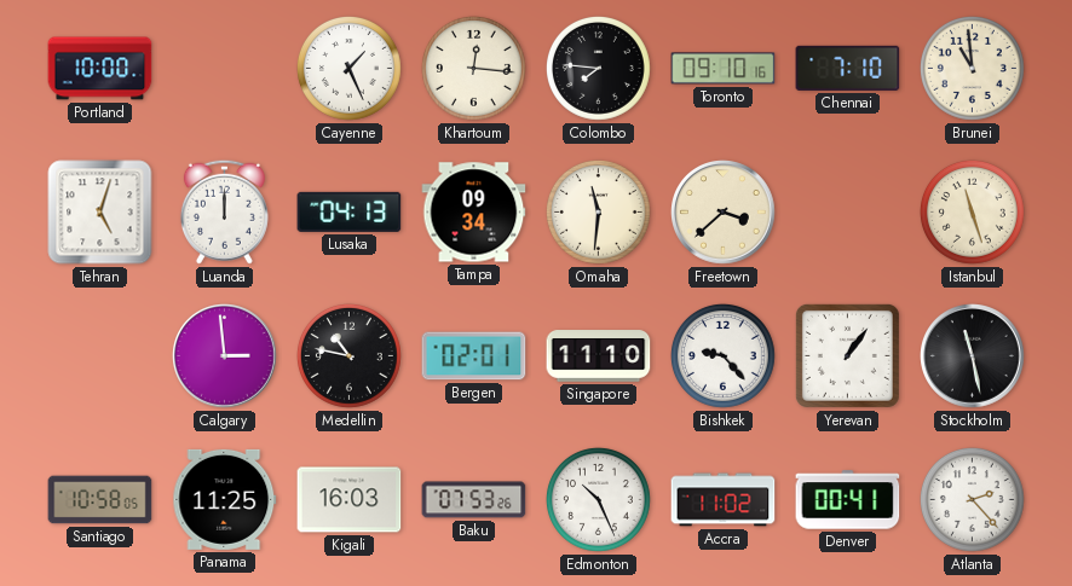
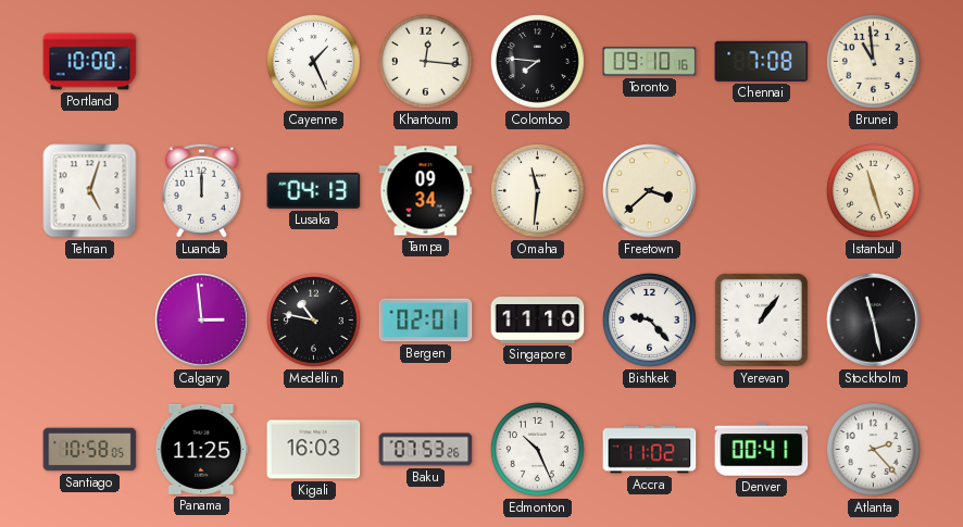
Chennai: 7:10 -> 7:08 (762, 61)
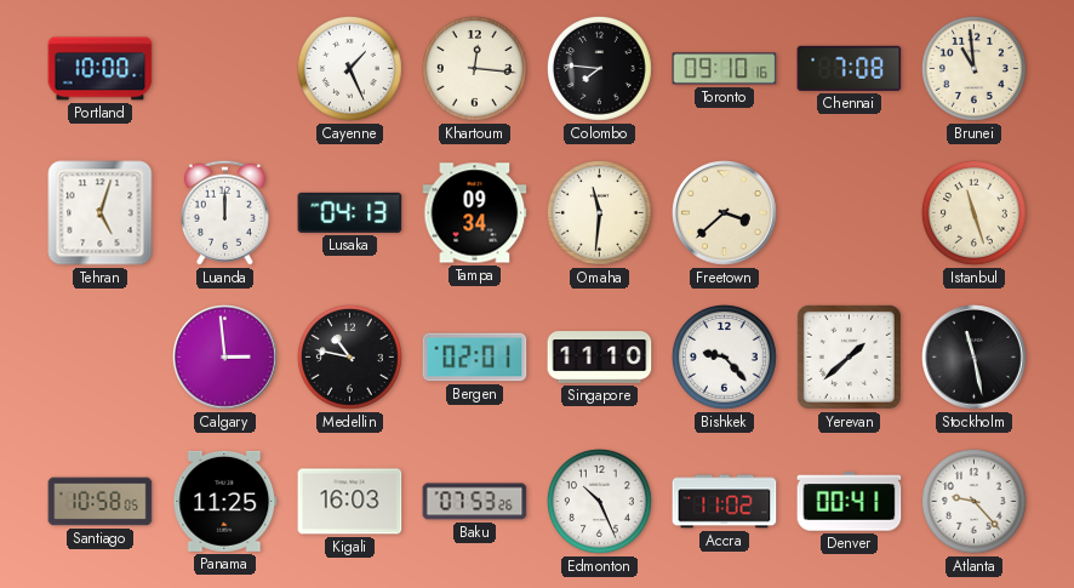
Yerevan: 1:06 -> 1:38 (849, 356)
Atlanta: 2:23 -> 9:23 (973, 501)
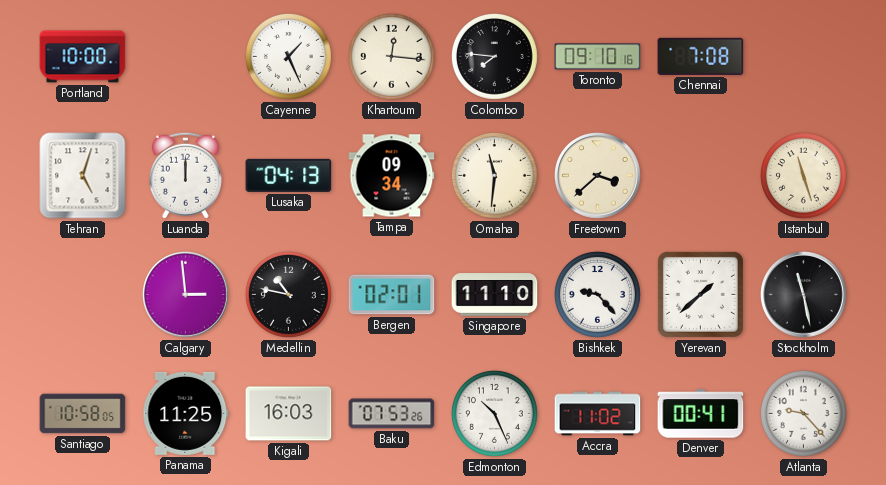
Brunei: 10:59 -> none (973, 68)
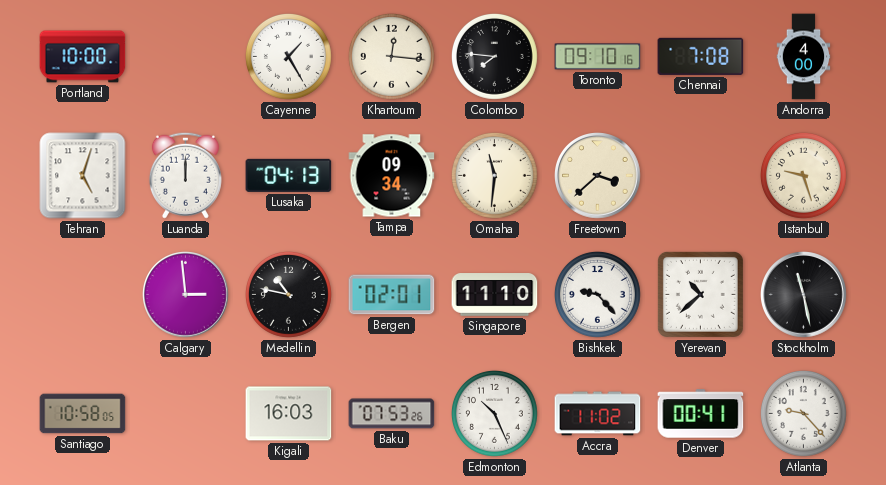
Cayenne: 1:26 -> 1:25 (288, 56)
Andorra: none -> 4:00 (804, 57)
Istanbul: 11:27 -> 9:27 (803, 175)
Yerevan: 1:38 -> 10:38 (700, 294)
Panama: 11:25 -> none (186, 413)
